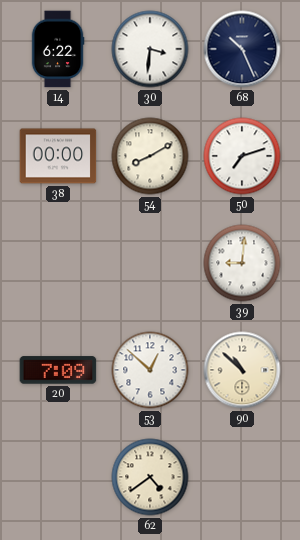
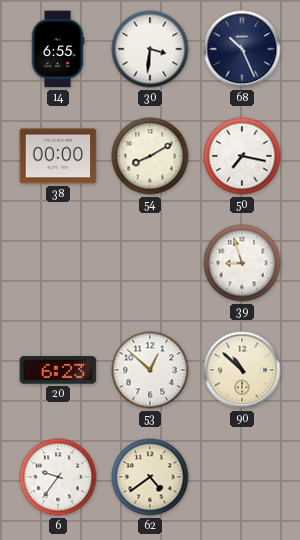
14: 6:22 -> 6:55 (58, 49)
50: 7:12 -> 7:17 (242, 156)
39: 9:01 -> 8:57 (242, 263)
20: 7:09 -> 6:23 (58, 370)
6: none -> 9:36 (58, 477)
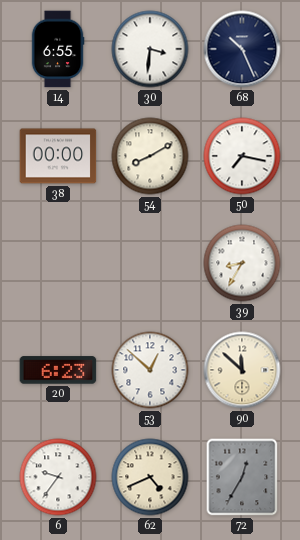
39: 8:57 -> 8:35 (242, 263)
90: 10:52 -> 11:52 (242, 370)
62: 4:39 -> 4:41 (150, 477)
72: none -> 12:35 (242, 477)
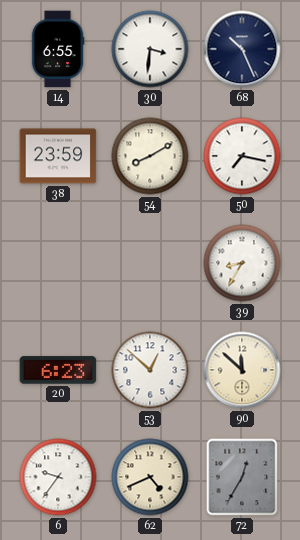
38: 00:00 -> 23:59 (58, 156)
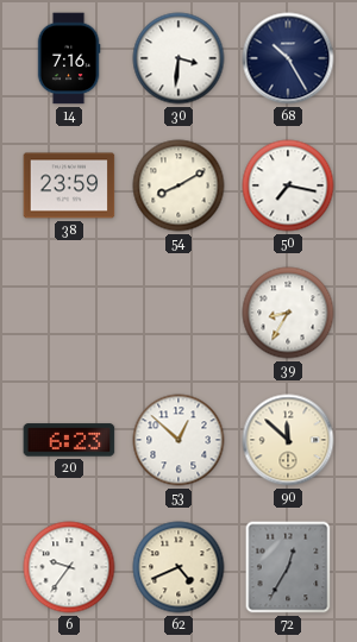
14: 6:55 -> 7:16 (69, 58)
68: 10:26 -> 10:25 (288, 58)
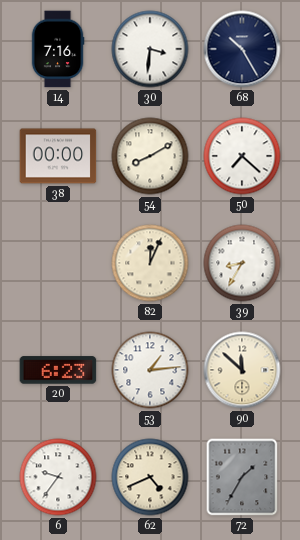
38: 23:59 -> 00:00 (58, 156)
50: 7:17 -> 7:22 (242, 156)
82: none -> 12:04 (150, 263)
53: 12:52 -> 1:14 (150, 370)
72: 12:35 -> 1:35 (242, 477)
